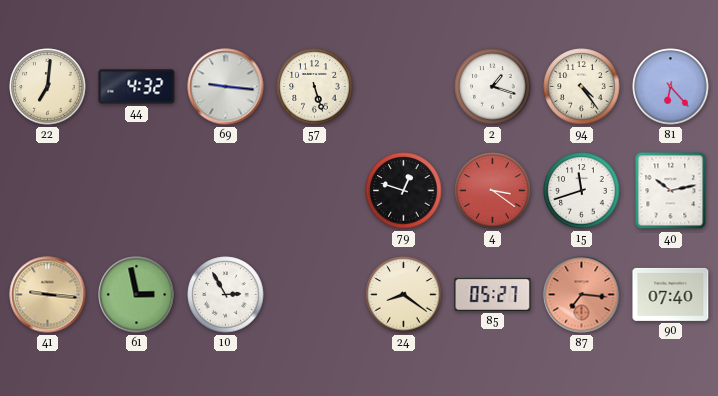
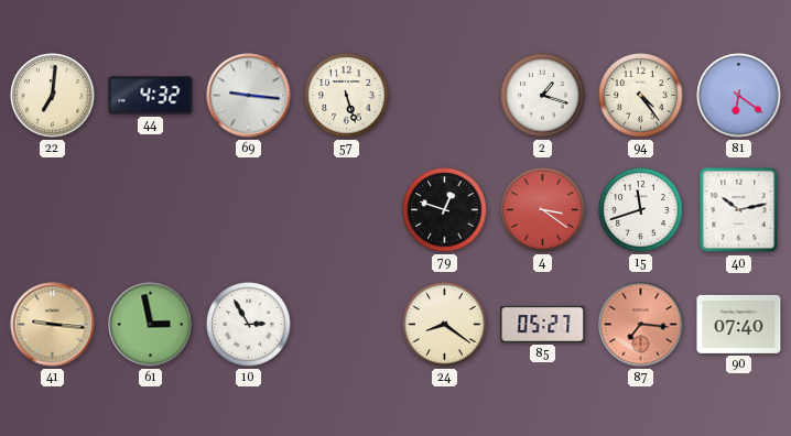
81: 6:23 -> 6:21 (739, 96)
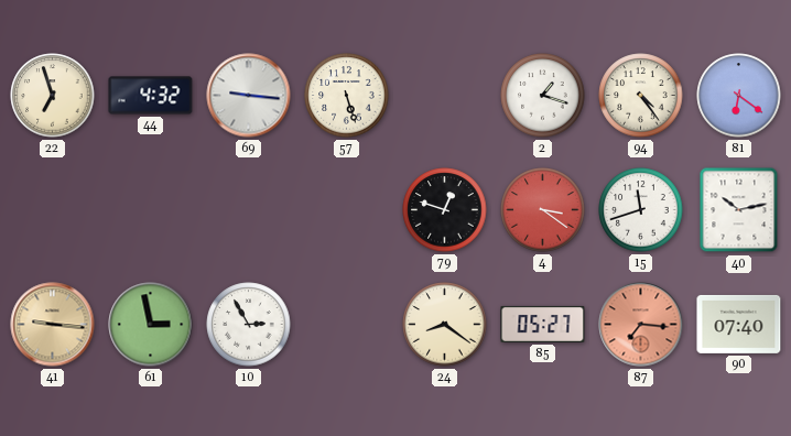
22: 7:01 -> 6:57 (53, 96)
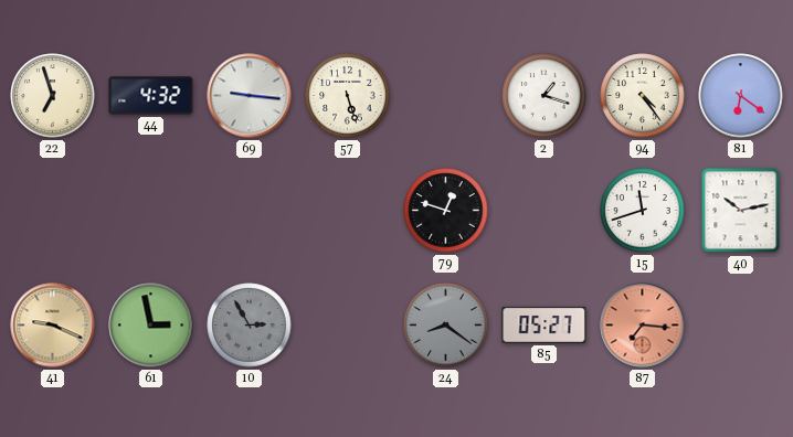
4: 3:21 -> none (543, 210)
41: 9:16 -> 9:19 (53, 326)
10 dial: white -> grey (250, 326)
24 dial: cream -> grey (446, 326)
90: 07:40 -> none (739, 324)
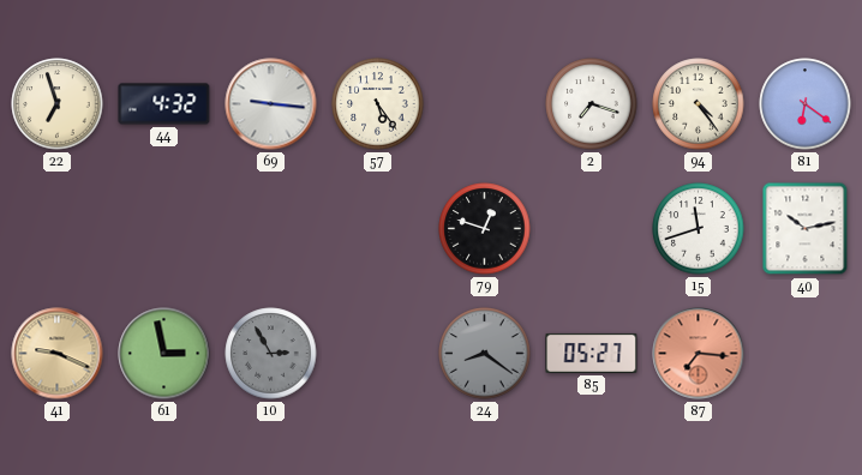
57: 5:27 -> 5:24 (378, 104)
2: 1:18 -> 7:18 (592, 104)
